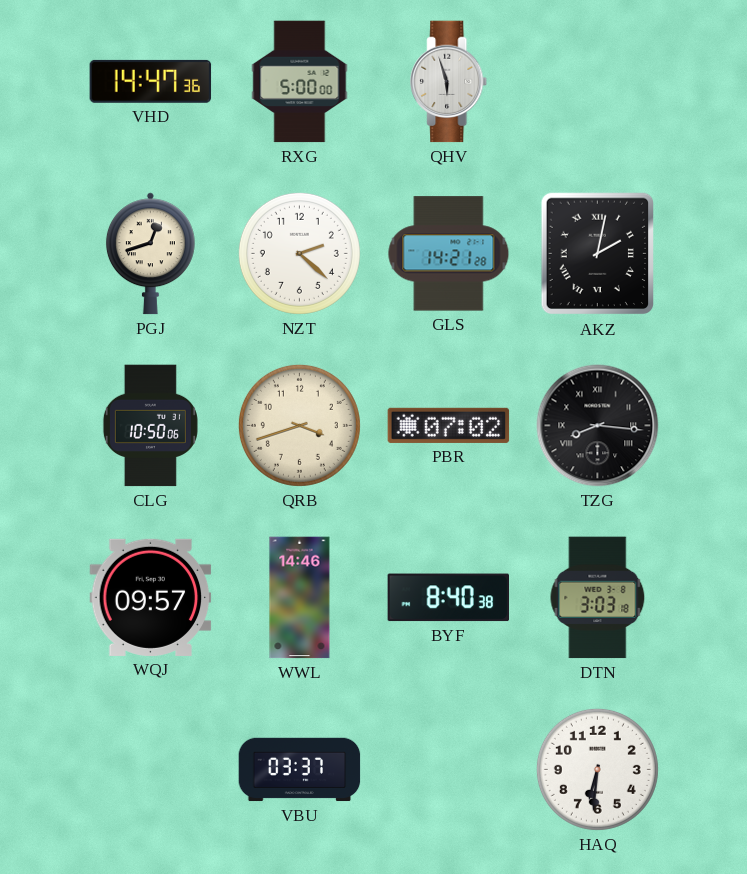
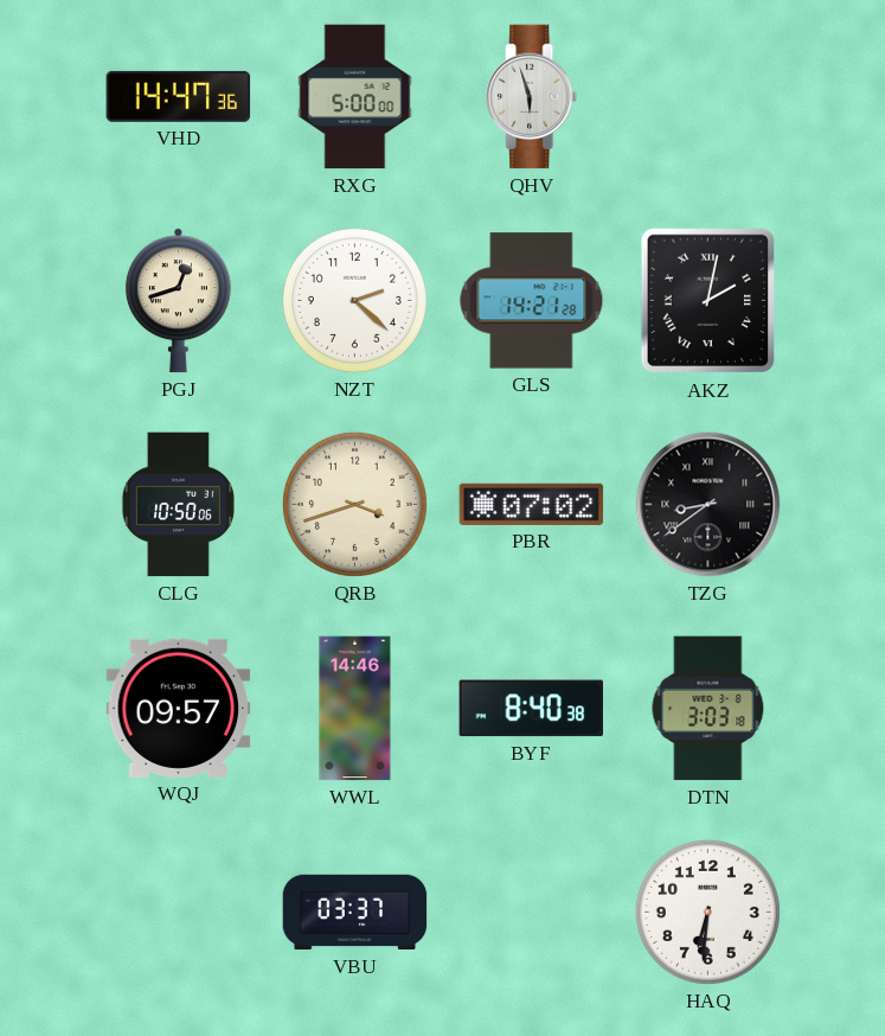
TZG: 8:16 -> 8:39 (708, 505)
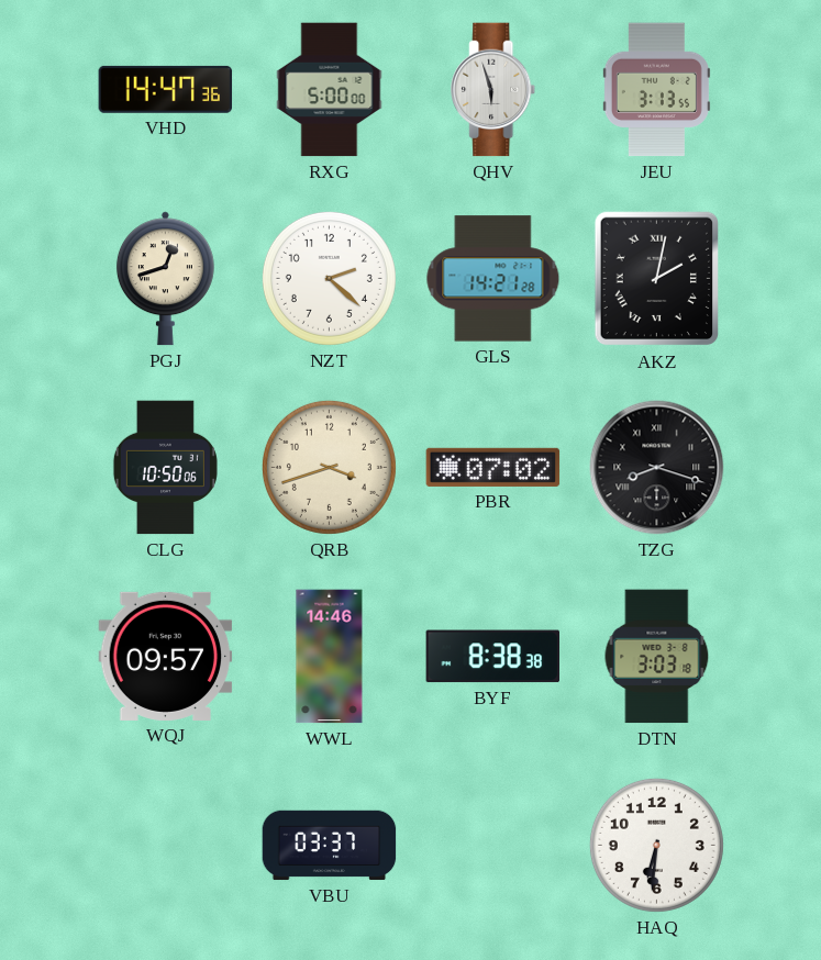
JEU: none -> 3:13 (656, 90)
TZG: 8:39 -> 8:18 (657, 468)
BYF: 8:40 -> 8:38 (493, 657)
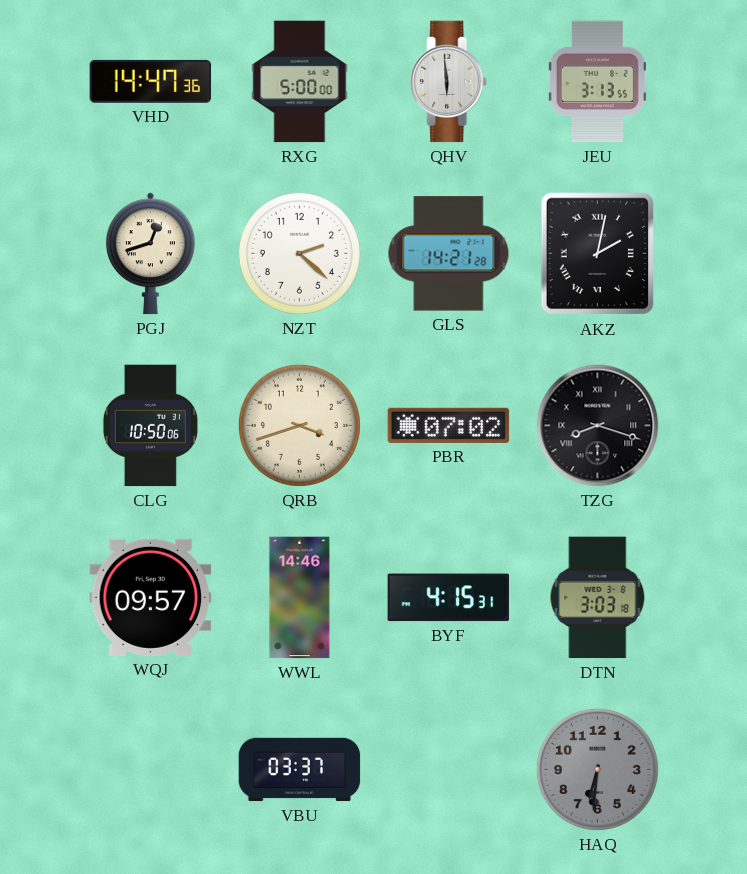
QHV: 5:57 -> 5:59 (449, 82)
BYF: 8:38 -> 4:15 (449, 598)
HAQ dial: white -> grey (597, 769)
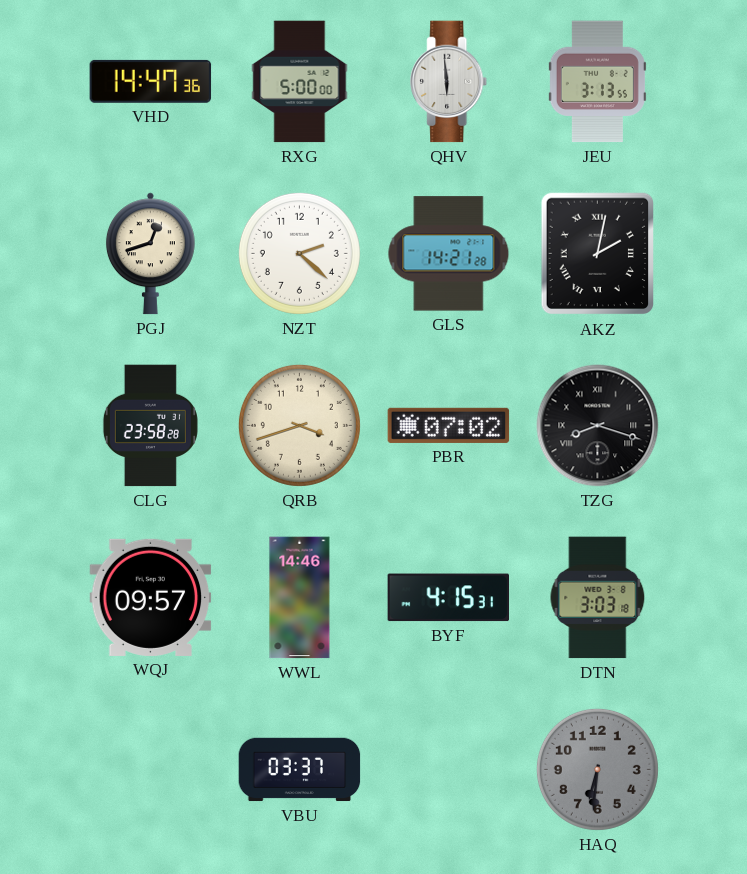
CLG: 10:50 -> 23:58 (150, 426)
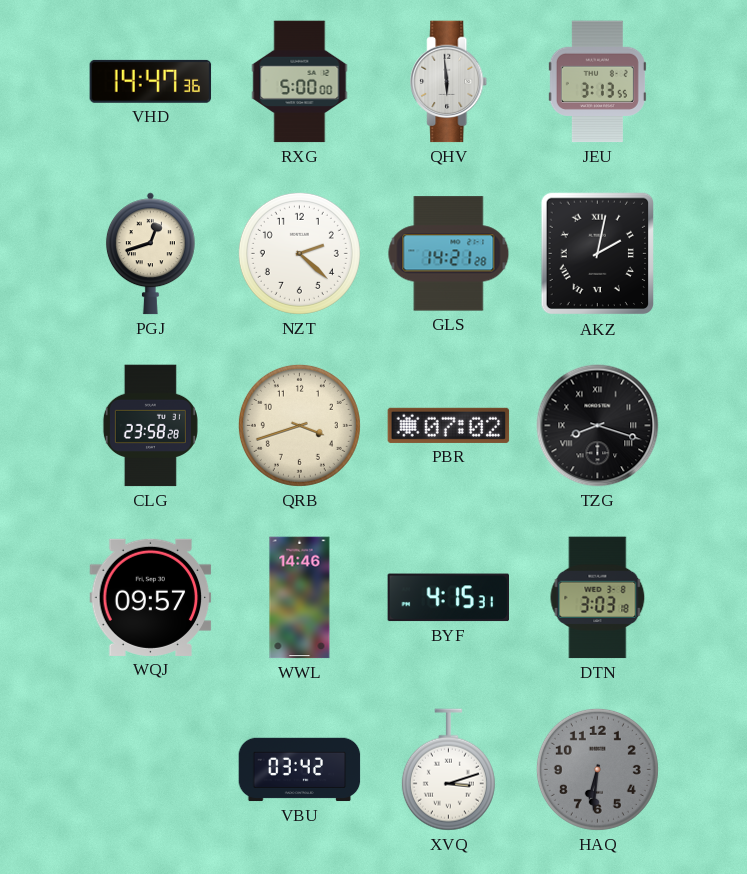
VBU: 03:37 -> 03:42 (300, 770)
XVQ: none -> 3:12 (448, 770)
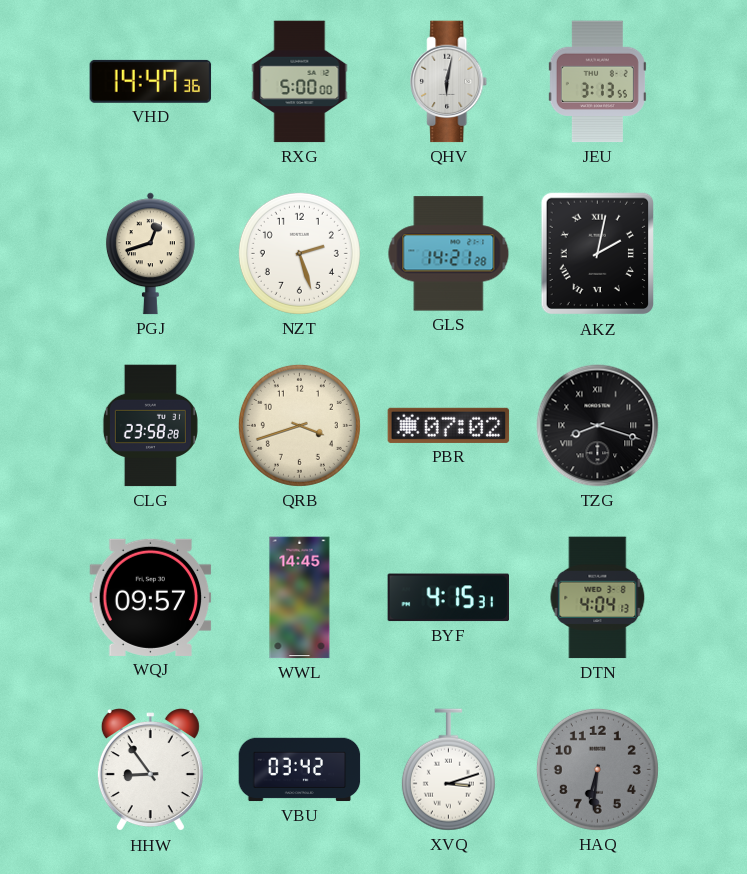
QHV: 5:59 -> 6:02 (449, 82)
NZT: 2:22 -> 2:27 (299, 253)
WWL: 14:46 -> 14:45 (300, 598)
DTN: 3:03 -> 4:04 (598, 598)
HHW: none -> 8:54 (150, 770)
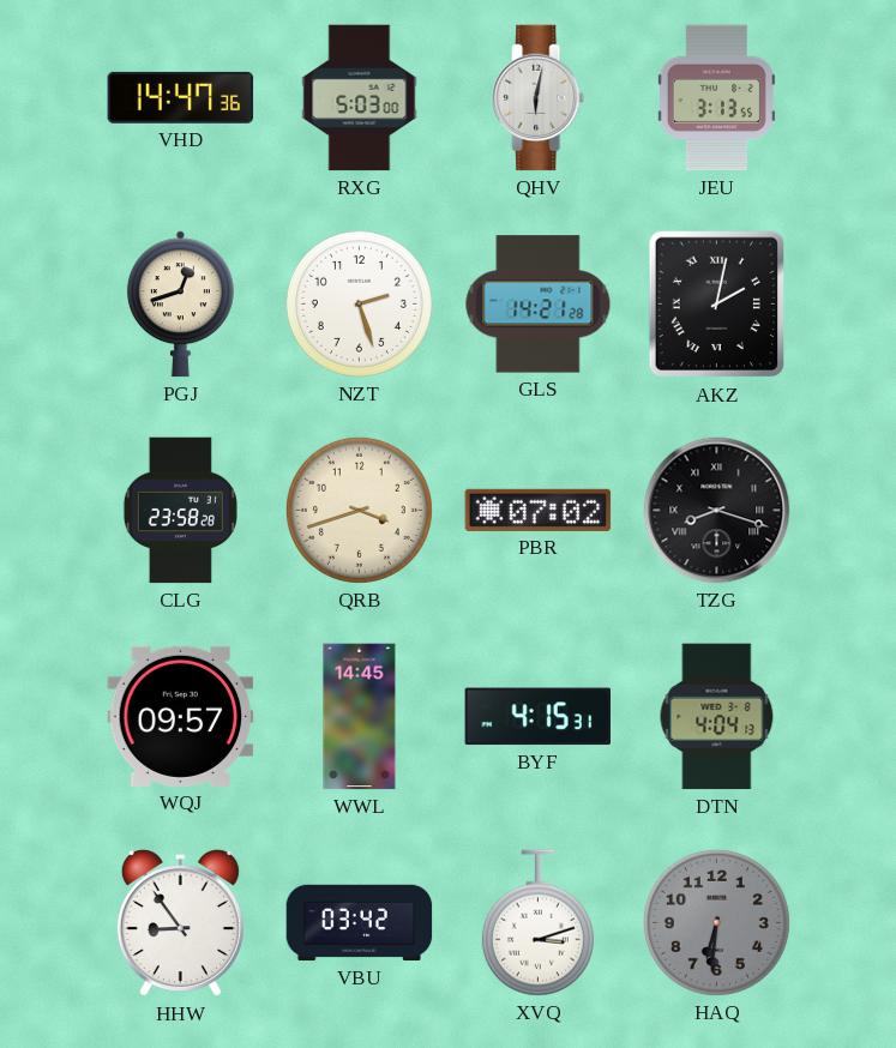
RXG: 5:00 -> 5:03 (360, 98)
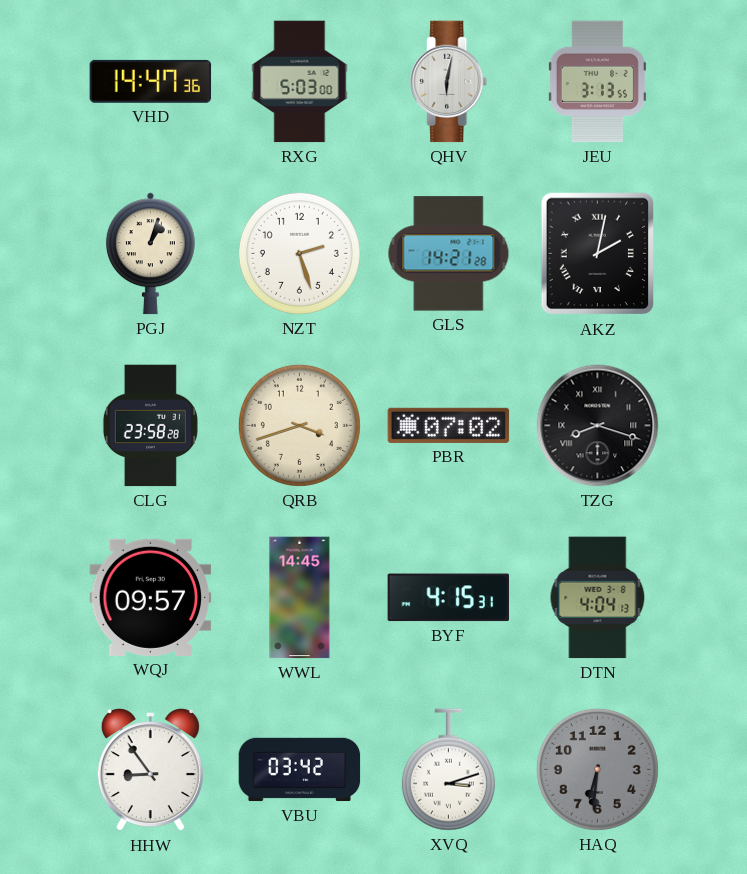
PGJ: 12:42 -> 1:03 (150, 254)
